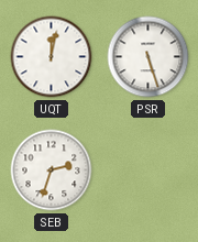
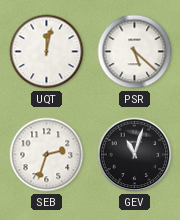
PSR: 5:27 -> 5:22 (135, 52)
GEV: none -> 11:03 (135, 155)
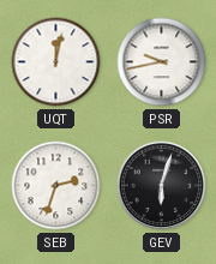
PSR: 5:22 -> 9:43 (162, 62)
GEV: 11:03 -> 6:03 (162, 186)
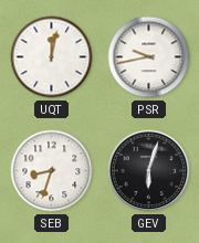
SEB: 2:33 -> 8:33 (52, 171)
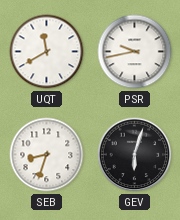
UQT: 12:02 -> 11:40 (47, 52)
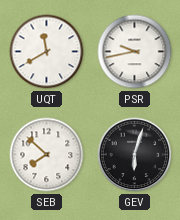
SEB: 8:33 -> 7:52 (47, 155)
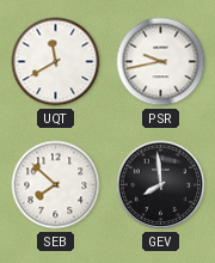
GEV: 6:03 -> 7:59 (161, 185)
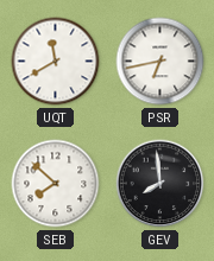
PSR: 9:43 -> 6:43 (160, 62)
